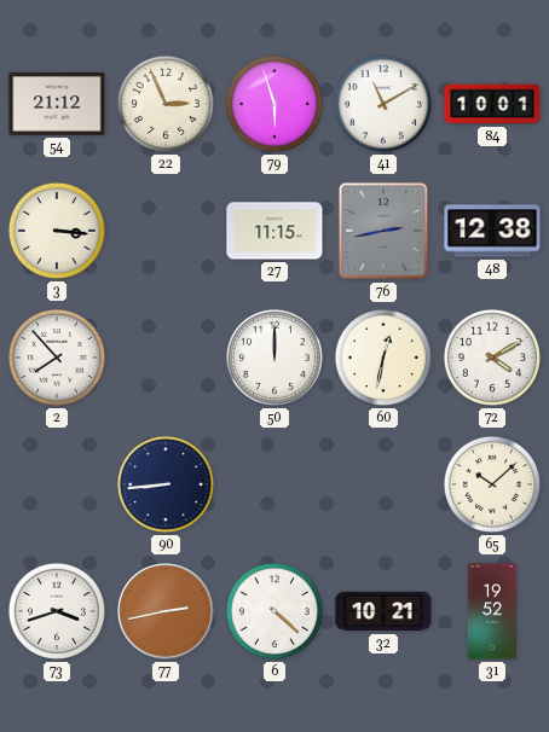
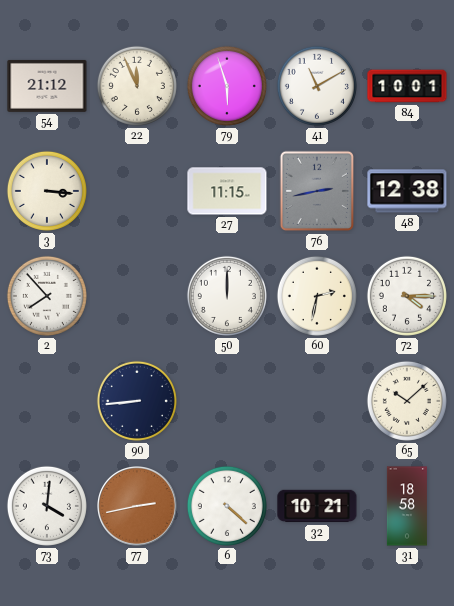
22: 2:56 -> 11:56 (137, 86)
60: 12:32 -> 2:32 (317, 296)
72: 4:10 -> 4:15 (407, 296)
73: 3:42 -> 4:01 (47, 506)
31: 19:52 -> 18:58 (407, 506)
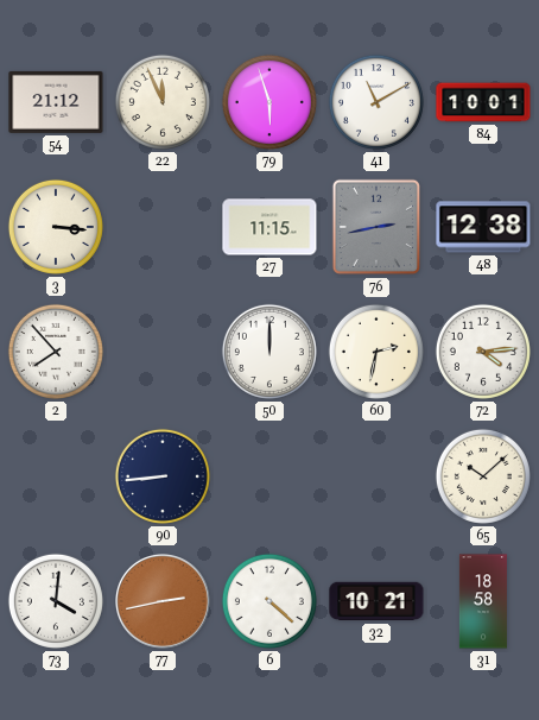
72: 4:15 -> 4:14 (483, 352)
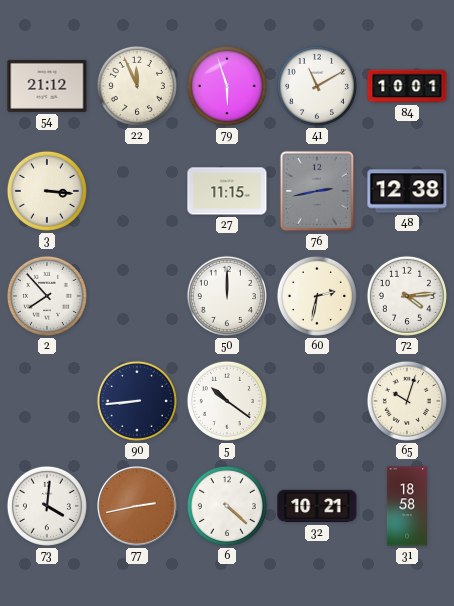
5: none -> 10:21 (227, 401)
65: 10:08 -> 10:03 (407, 401)
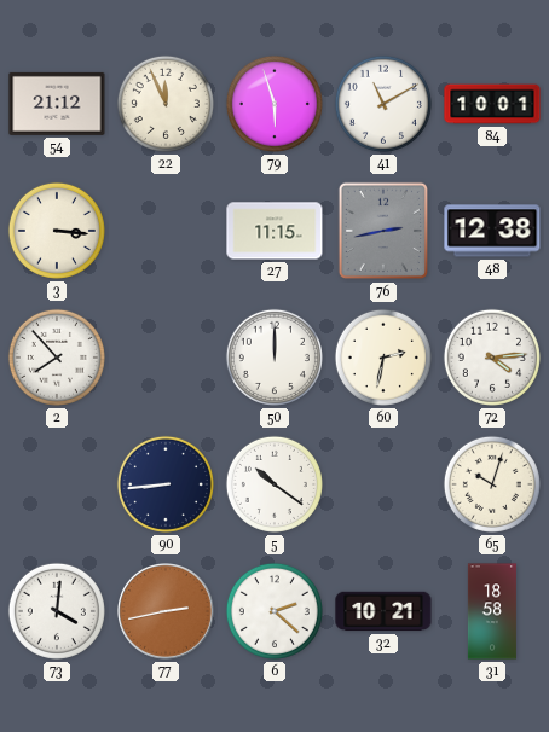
6: 4:22 -> 2:22 (274, 611)
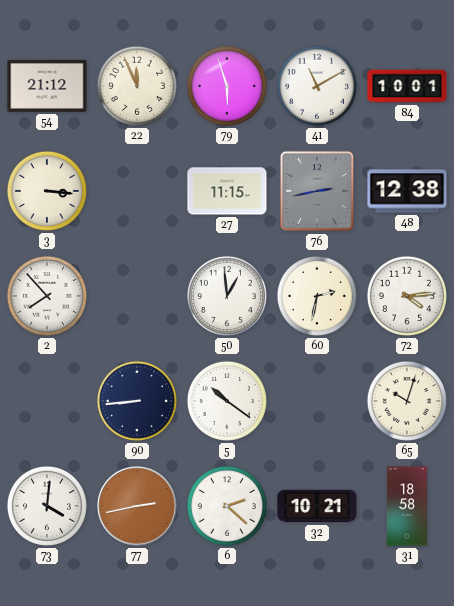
50: 12:00 -> 12:59 (227, 296)
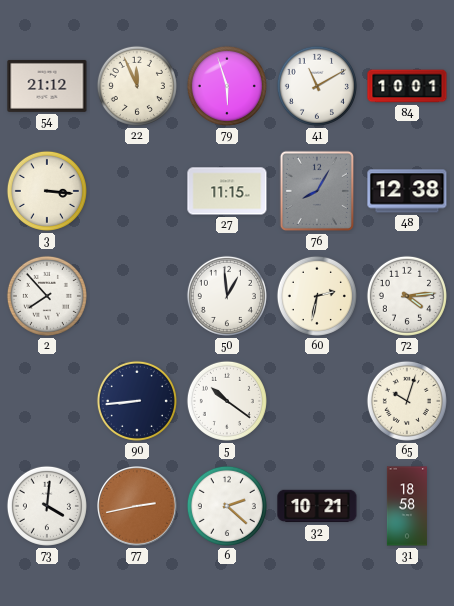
76: 2:43 -> 8:05 (316, 191)
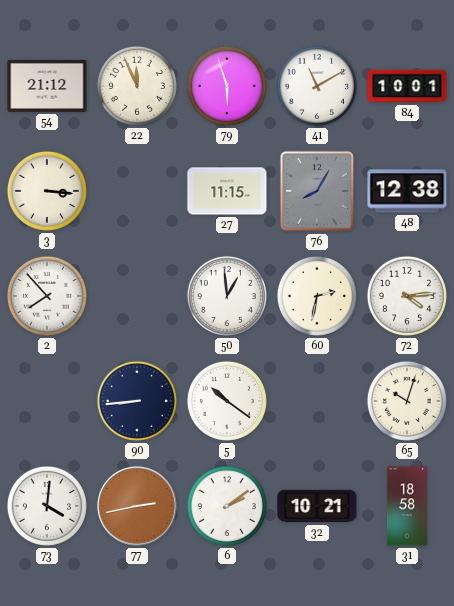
6: 2:22 -> 2:09 (227, 506)
